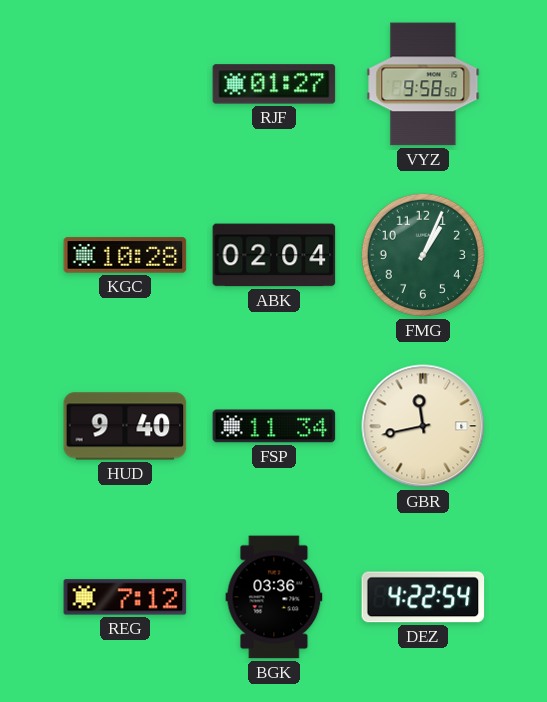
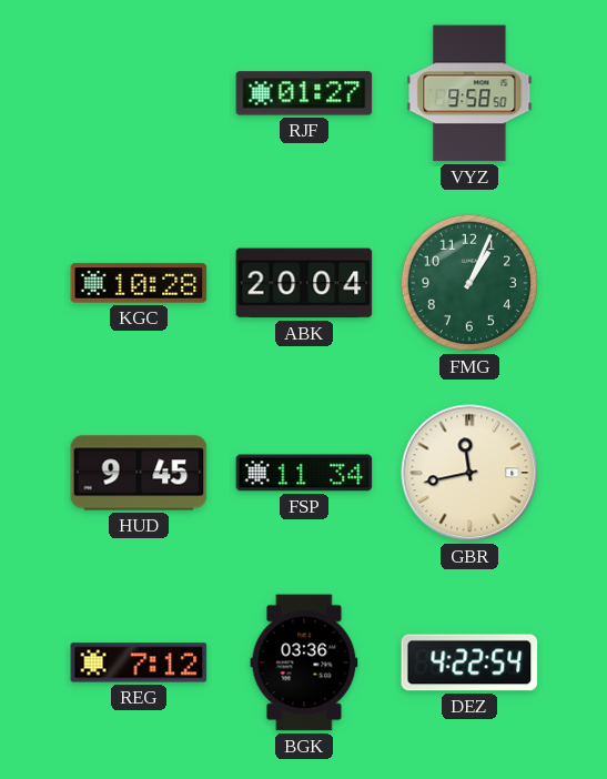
ABK: 02:04 -> 20:04 (304, 283)
HUD: 9:40 -> 9:45 (139, 473)
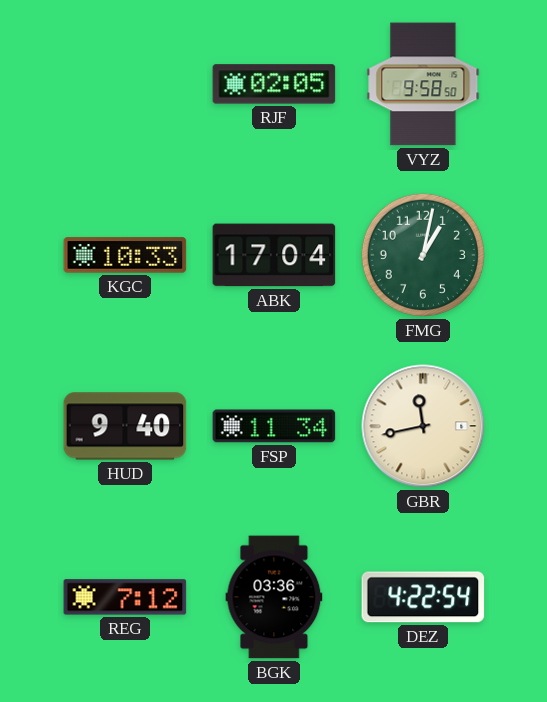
RJF: 01:27 -> 02:05 (274, 84)
KGC: 10:28 -> 10:33 (125, 255)
ABK: 20:04 -> 17:04 (274, 255)
FMG: 1:04 -> 1:02 (423, 255)
HUD: 9:45 -> 9:40 (125, 426)
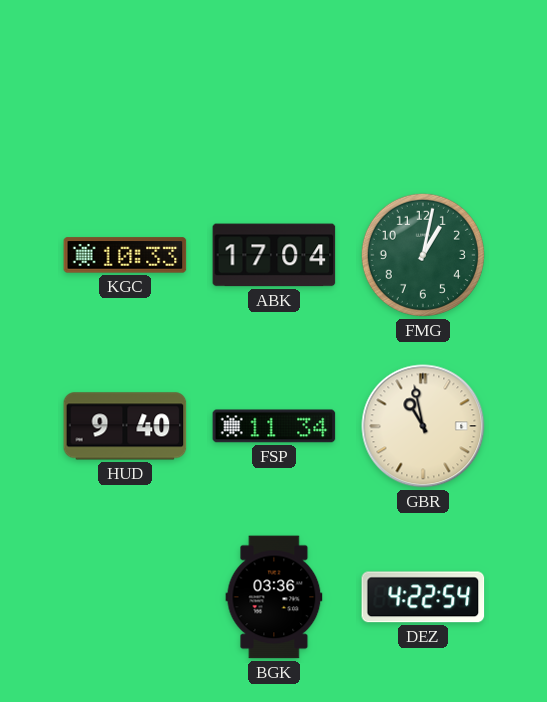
RJF: 02:05 -> none (274, 84)
VYZ: 9:58 -> none (423, 84)
GBR: 11:43 -> 10:58 (423, 426)
REG: 7:12 -> none (125, 597)
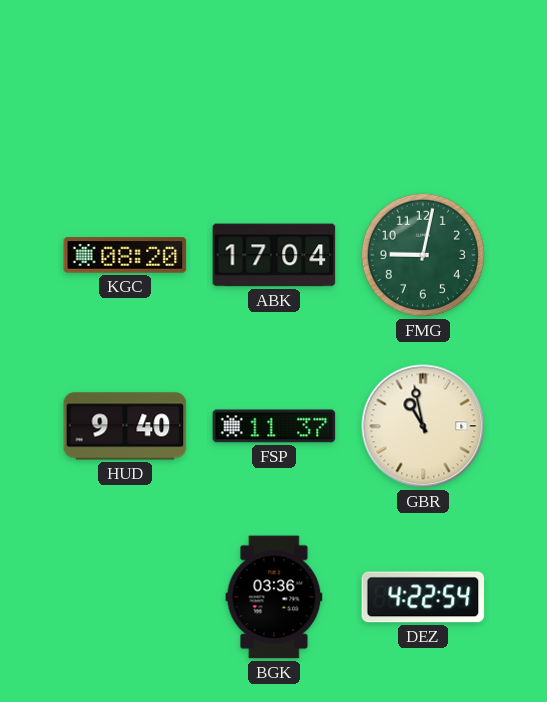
KGC: 10:33 -> 08:20 (125, 255)
FMG: 1:02 -> 9:02 (423, 255)
FSP: 11:34 -> 11:37 (274, 426)
